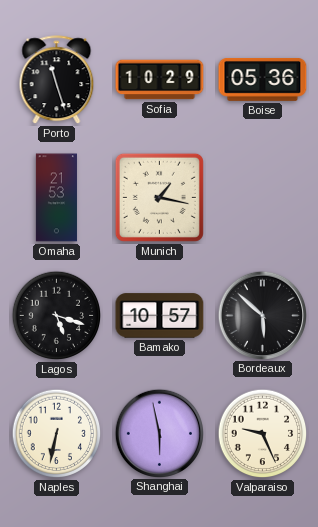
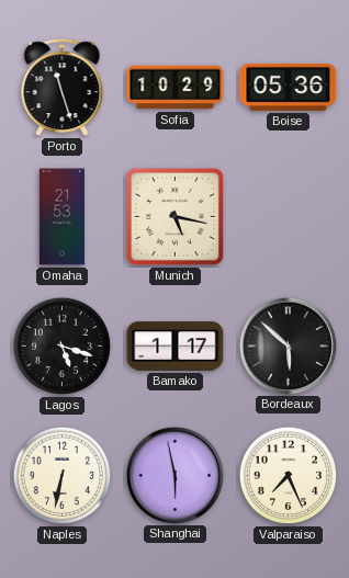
Munich: 1:17 -> 5:17 (174, 216)
Bamako: 10:57 -> 1:17 (176, 347)
Valparaiso: 9:26 -> 7:26 (289, 476)
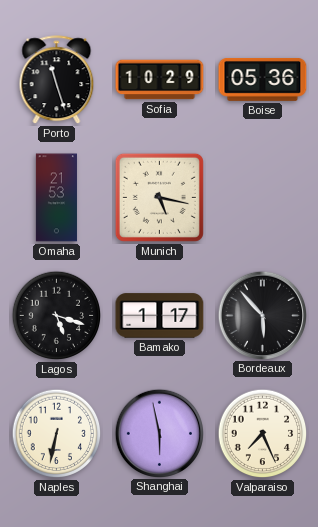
Bordeaux: 5:52 -> 5:53 (262, 315)
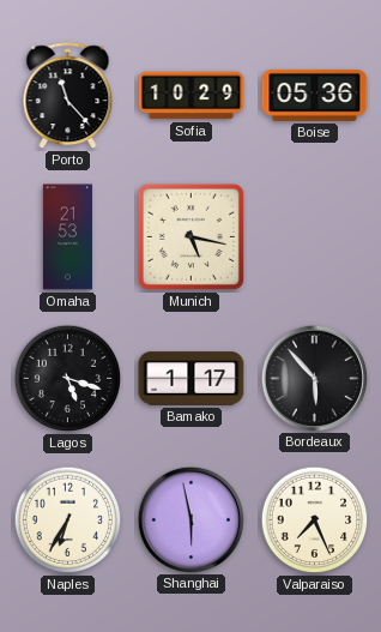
Porto: 11:27 -> 11:23 (68, 96)
Naples: 6:32 -> 6:35 (68, 520)
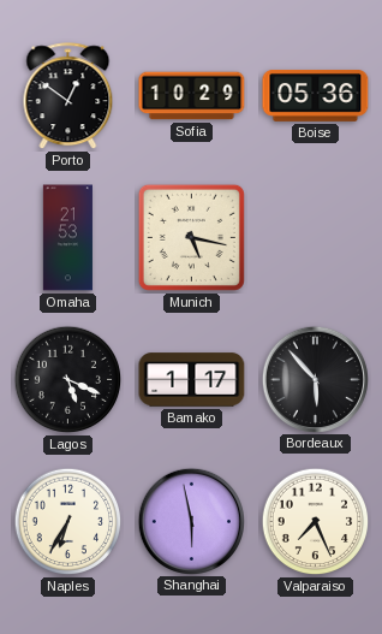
Porto: 11:23 -> 12:51 (68, 96)
Lagos: 5:18 -> 5:19 (68, 380)
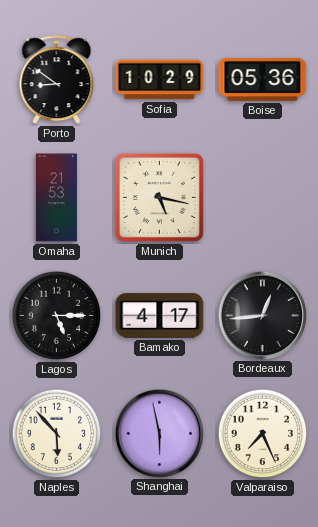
Porto: 12:51 -> 8:51 (57, 80)
Lagos: 5:19 -> 5:15 (57, 316)
Bamako: 1:17 -> 4:17 (160, 316)
Bordeaux: 5:53 -> 12:44 (262, 315)
Naples: 6:35 -> 5:53 (57, 434)
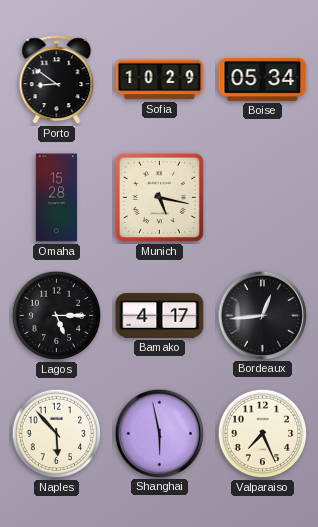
Boise: 05:36 -> 05:34 (263, 80)
Omaha: 21:53 -> 15:28 (56, 198)
